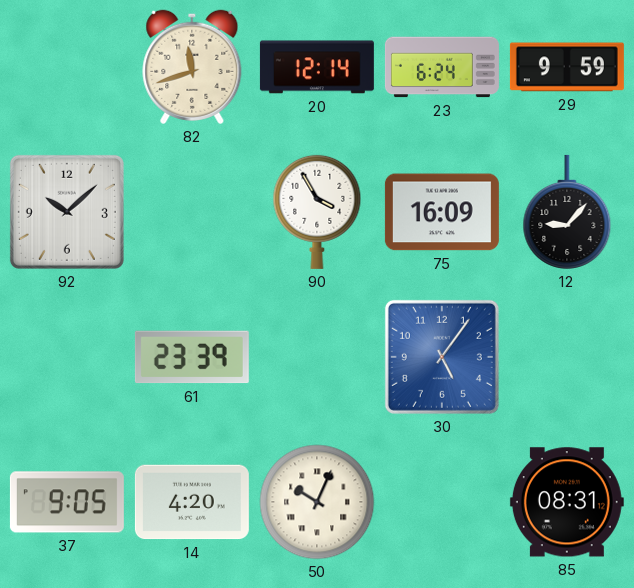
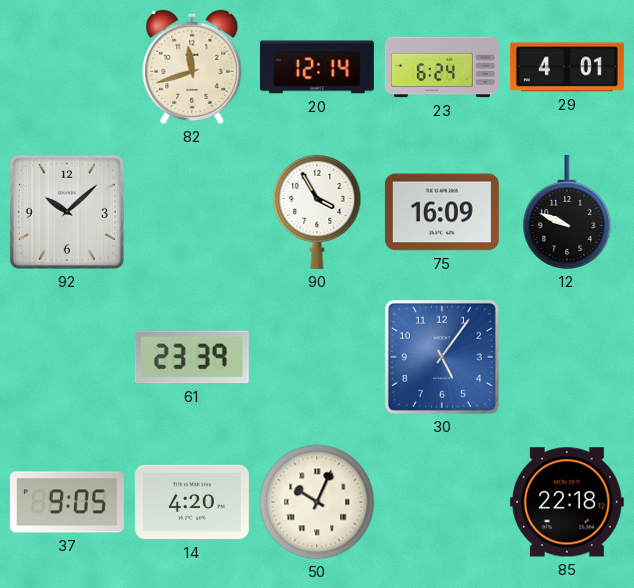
29: 9:59 -> 4:01 (567, 67)
12: 9:07 -> 9:49 (567, 212)
85: 08:31 -> 22:18 (567, 502)
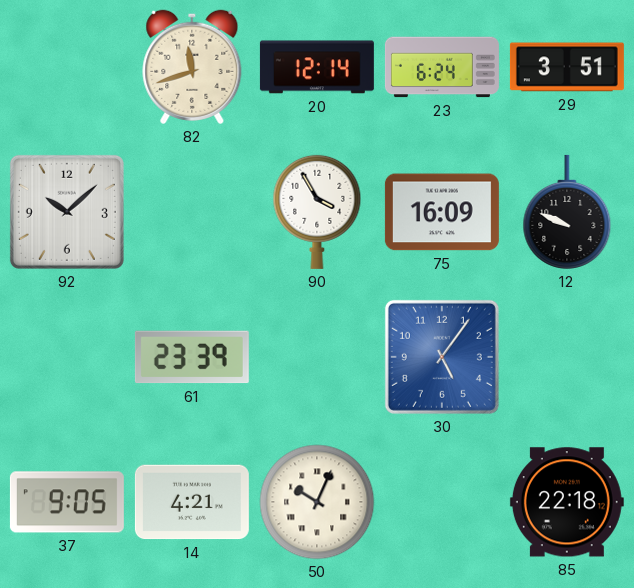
29: 4:01 -> 3:51 (567, 67)
14: 4:20 -> 4:21 (192, 502)
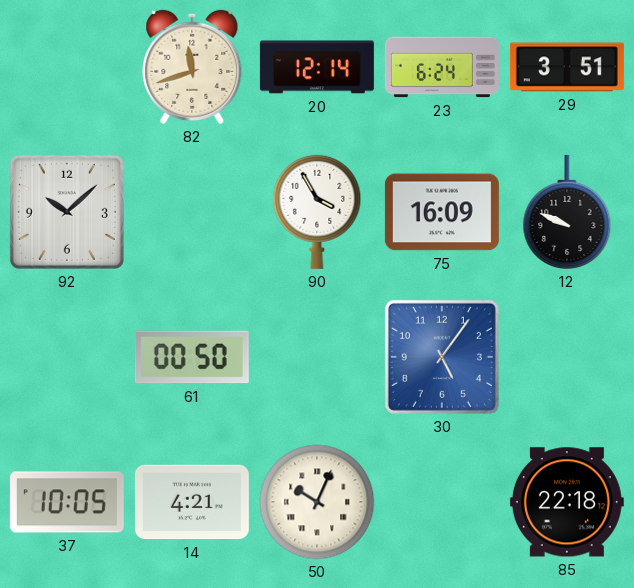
61: 23:39 -> 00:50 (192, 357)
37: 9:05 -> 10:05 (67, 502)
